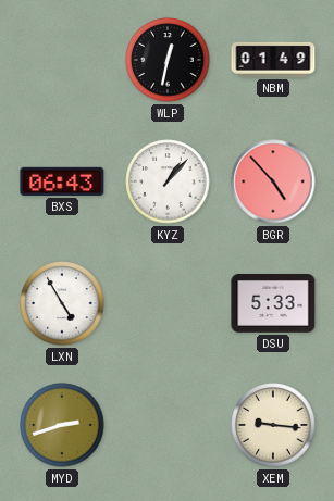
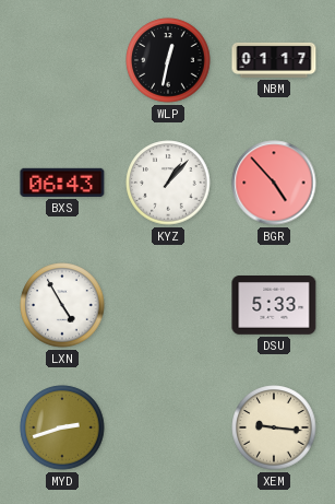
NBM: 01:49 -> 01:17 (274, 60)
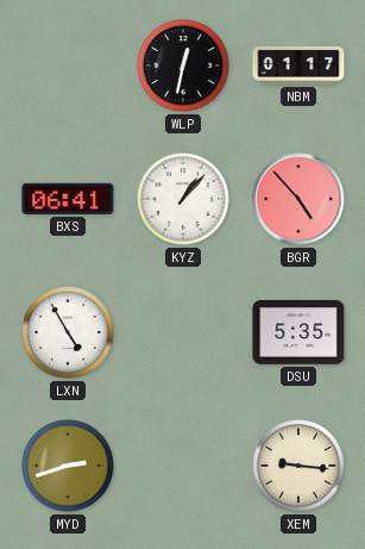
BXS: 06:43 -> 06:41 (68, 199)
DSU: 5:33 -> 5:35 (298, 333)
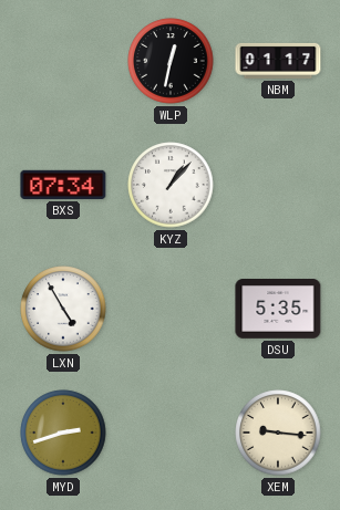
BXS: 06:41 -> 07:34 (63, 185)
BGR: 4:53 -> none (298, 199)
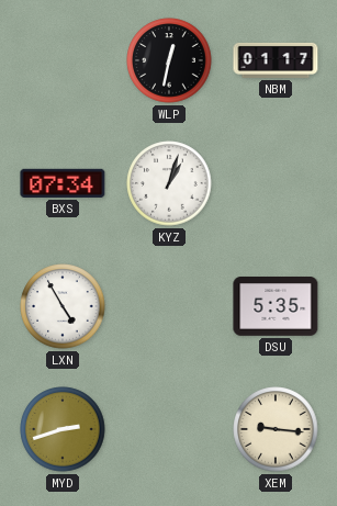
KYZ: 1:07 -> 1:03 (169, 183)
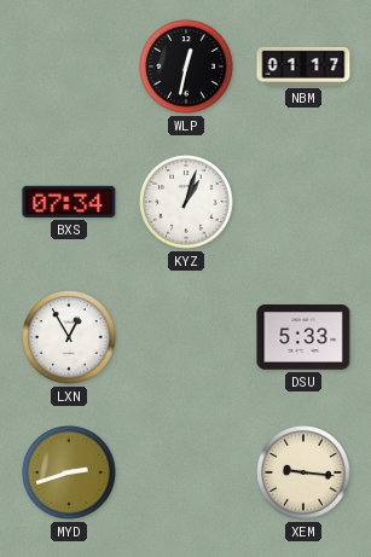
LXN: 4:55 -> 12:55 (69, 337)
DSU: 5:35 -> 5:33 (303, 338)
